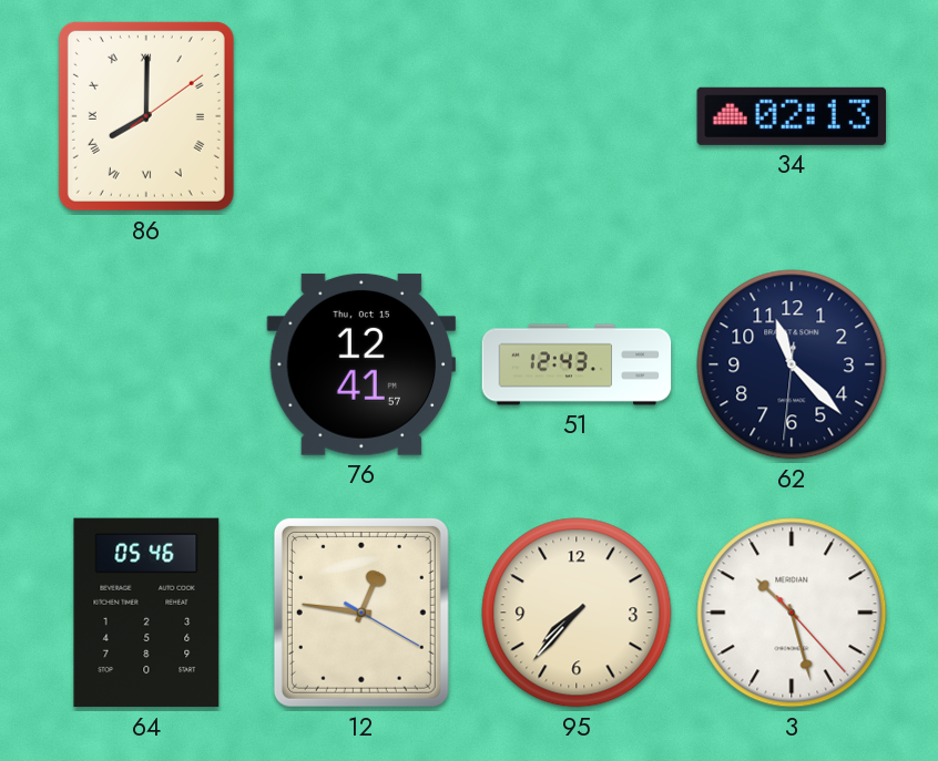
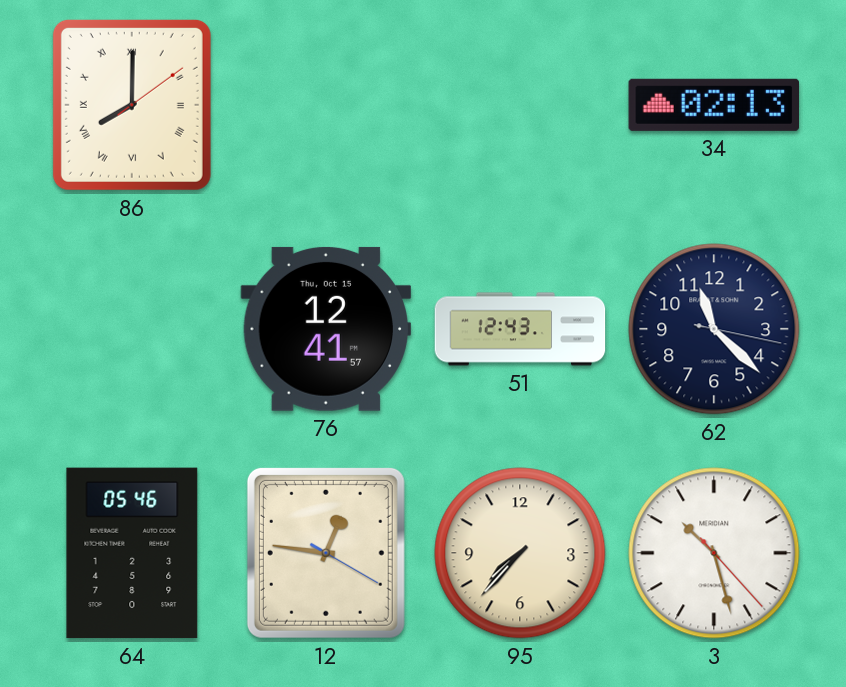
62: 11:22:31 -> 11:22:17 (714, 329)
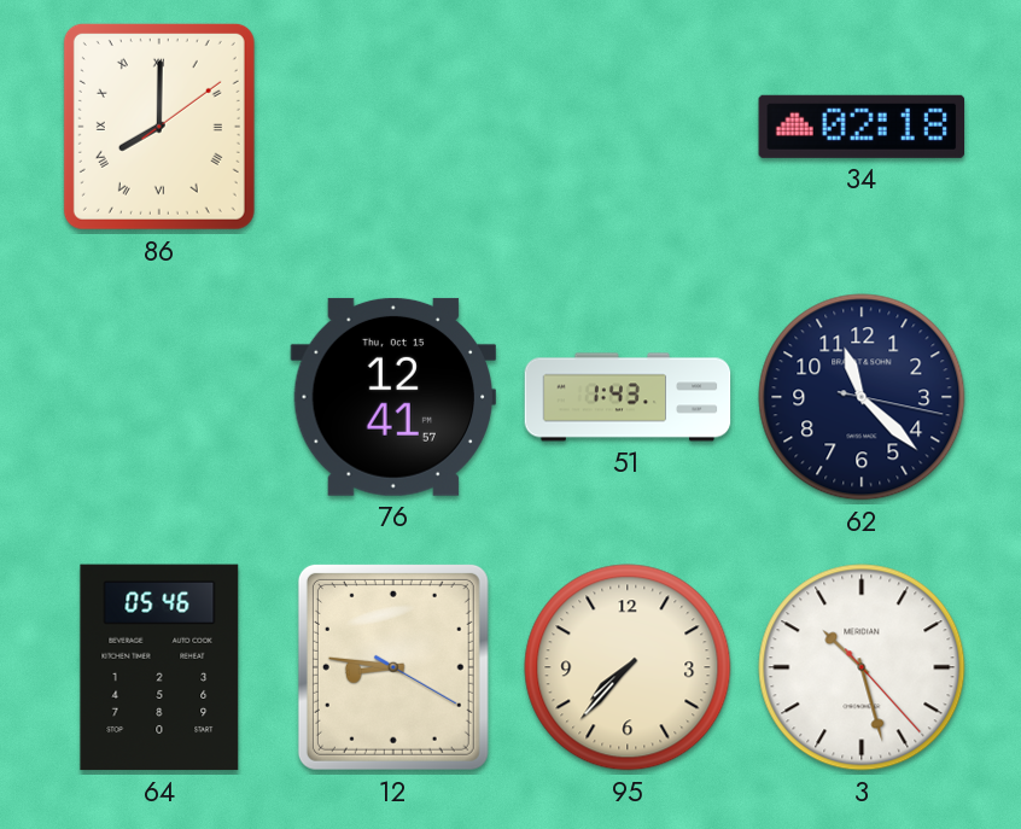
34: 02:13 -> 02:18 (862, 127)
51: 12:43 -> 1:43 (628, 397)
12: 12:46 -> 8:46 (393, 667)
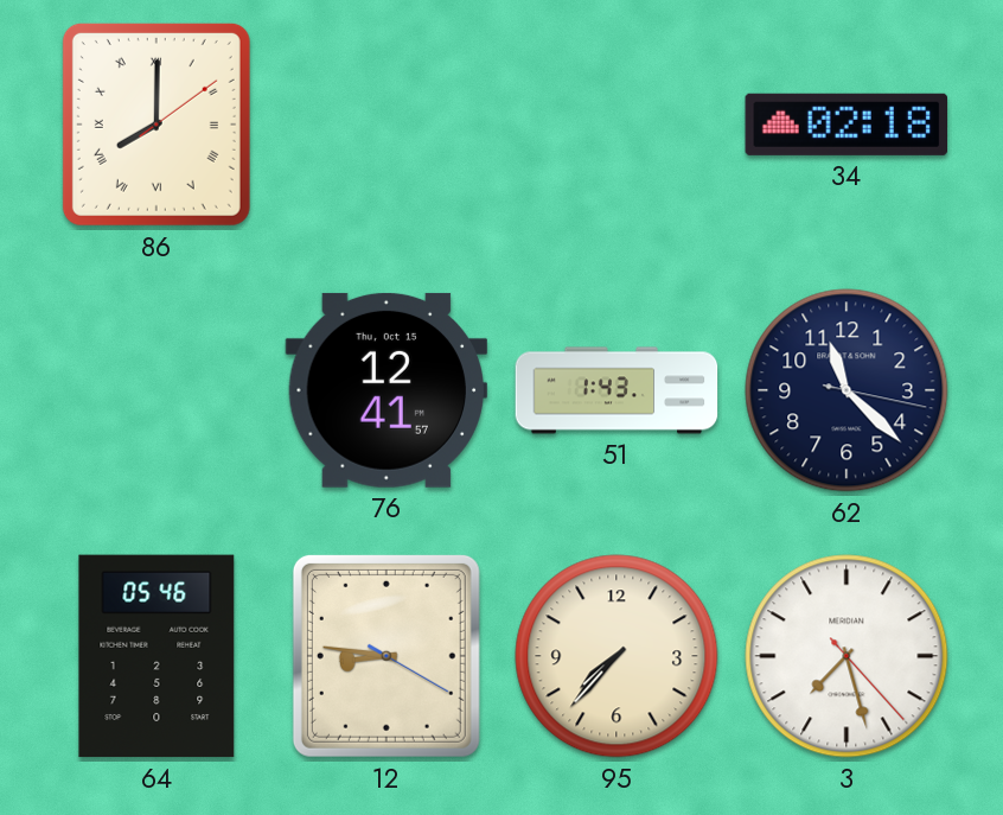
3: 10:27 -> 7:27 (847, 656)
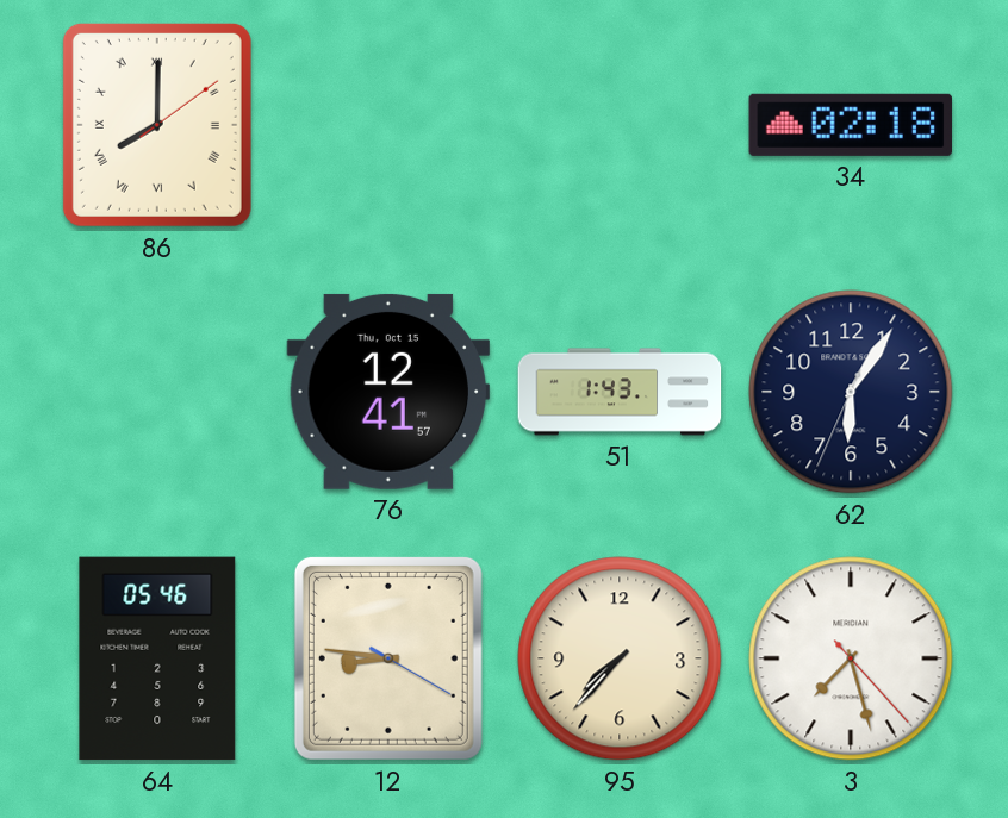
62: 11:22 -> 6:05 (851, 392)
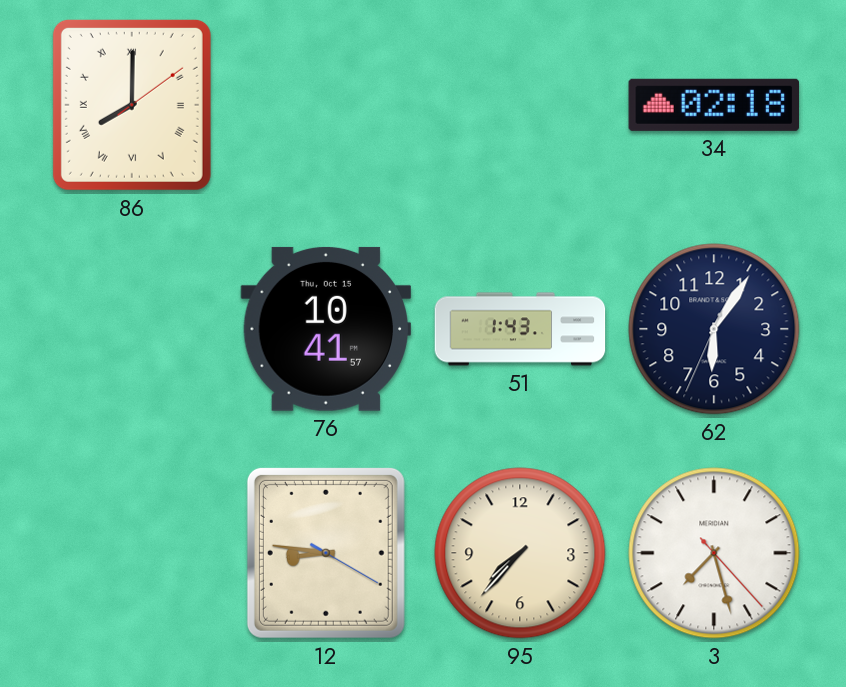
76: 12:41 -> 10:41 (325, 329)
64: 05:46 -> none (157, 658)
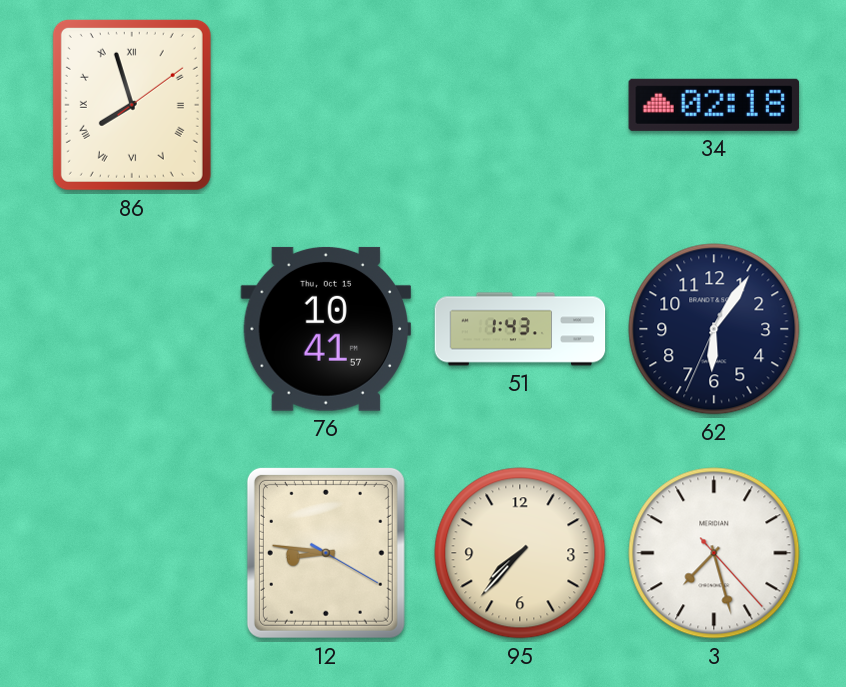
86: 8:00 -> 7:57 (132, 105)
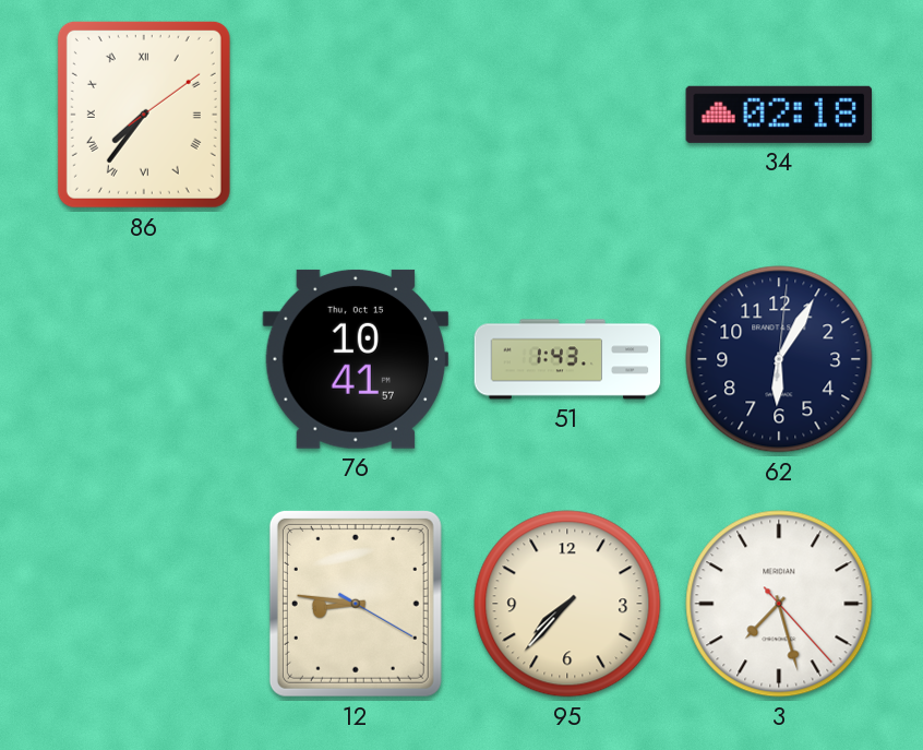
86: 7:57 -> 7:36 (144, 115)
62: 6:05:34 -> 6:05:01 (779, 359)
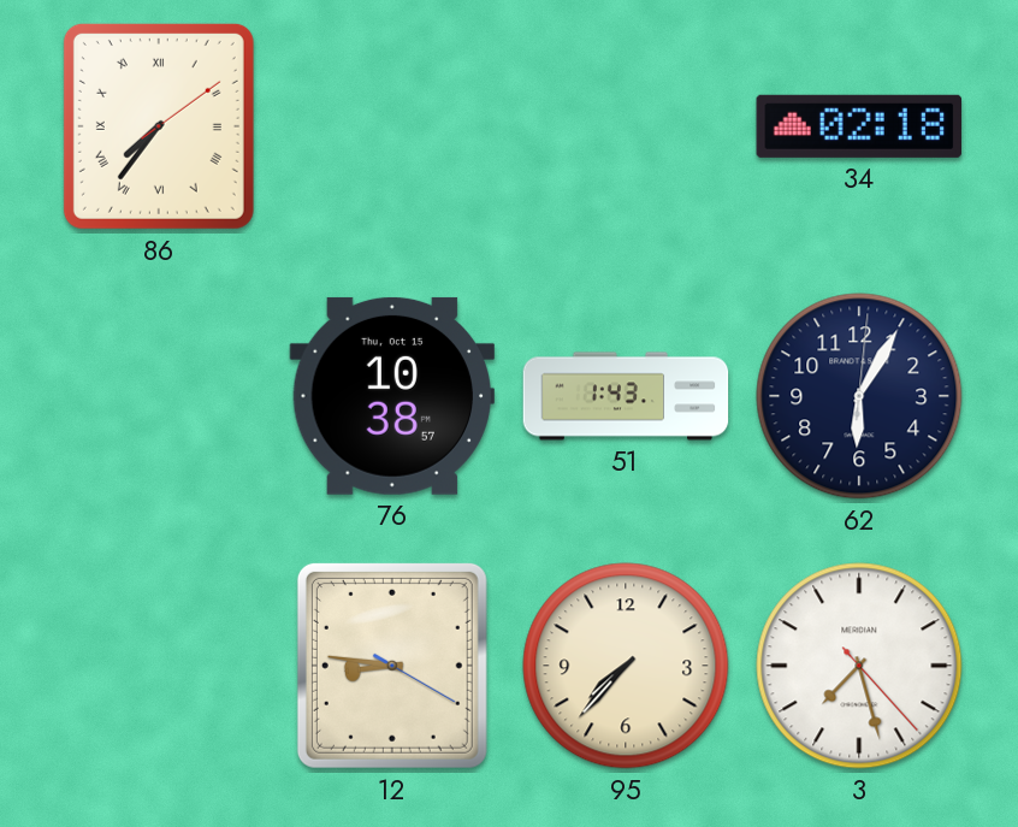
76: 10:41 -> 10:38 (391, 396)
